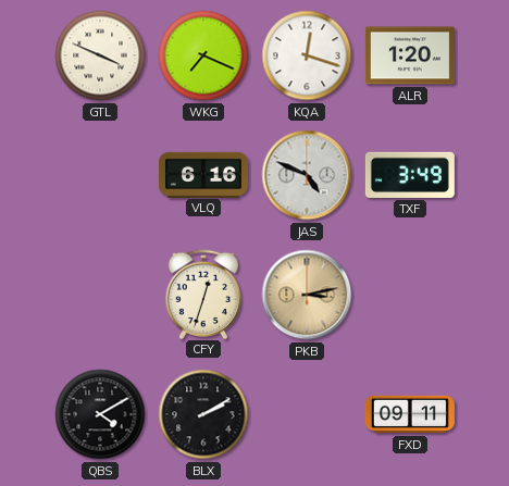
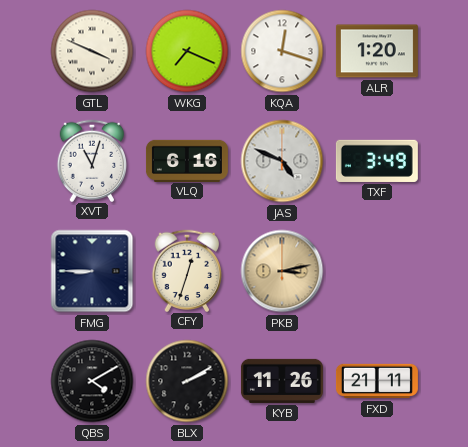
XVT: none -> 11:03 (92, 160)
FMG: none -> 8:45 (92, 271)
KYB: none -> 11:26 (282, 381)
FXD: 09:11 -> 21:11 (377, 381)
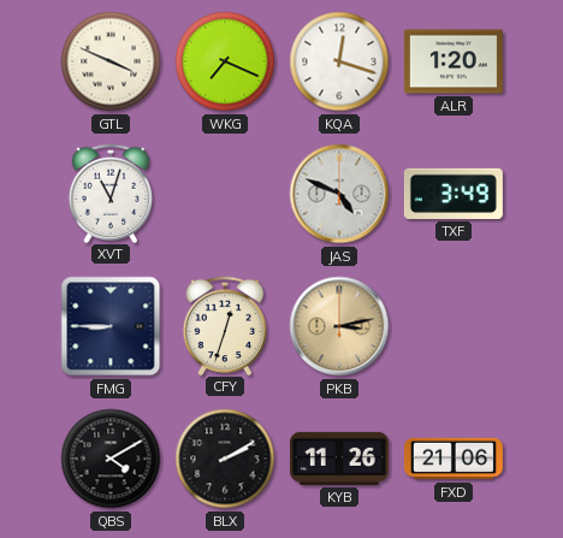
VLQ: 6:16 -> none (187, 160)
FXD: 21:11 -> 21:06 (454, 459)
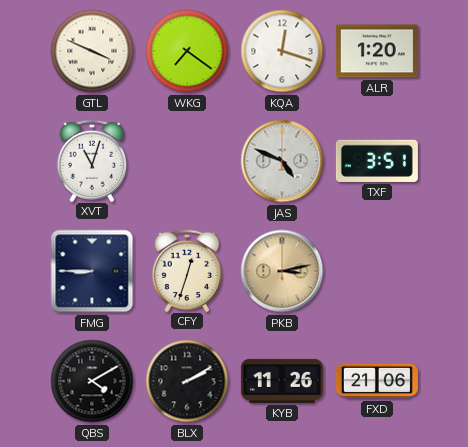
WKG: 7:19 -> 7:21 (187, 51)
TXF: 3:49 -> 3:51 (377, 161)
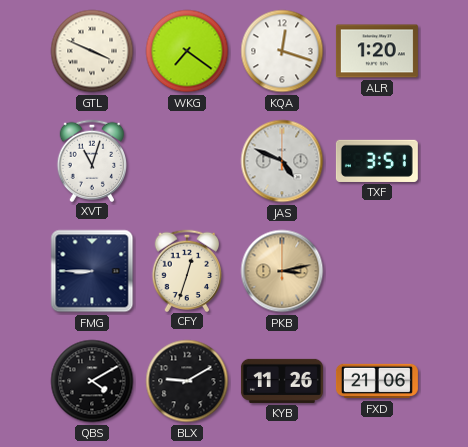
BLX: 2:10 -> 9:10 (187, 381)
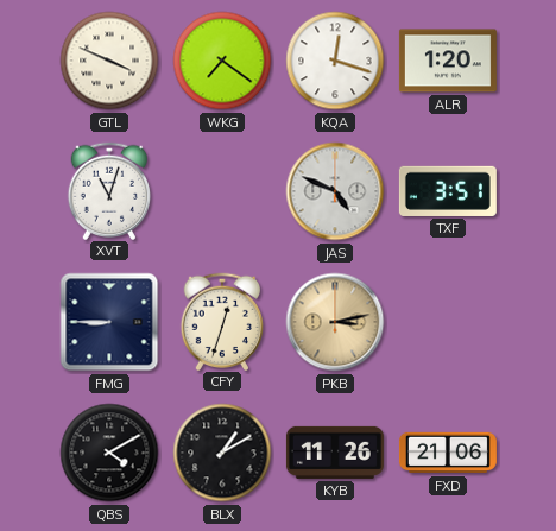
BLX: 9:10 -> 1:10 (222, 453)
